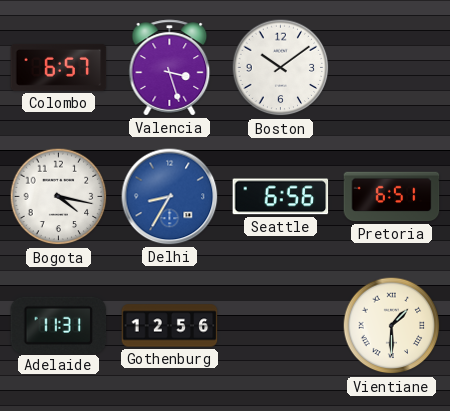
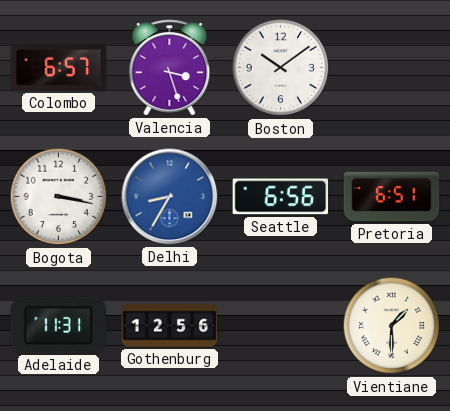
Bogota: 4:17 -> 3:17 (59, 197)
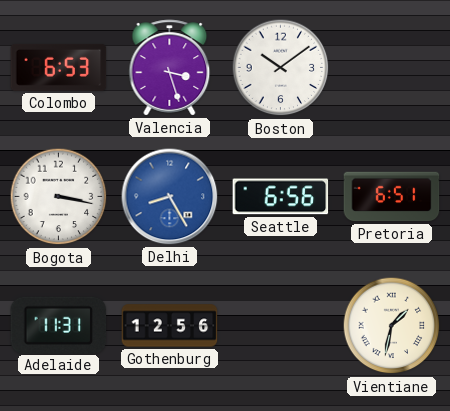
Colombo: 6:57 -> 6:53 (59, 67)
Delhi: 8:35 -> 8:25 (170, 197)
Vientiane: 1:30 -> 1:32 (392, 326)
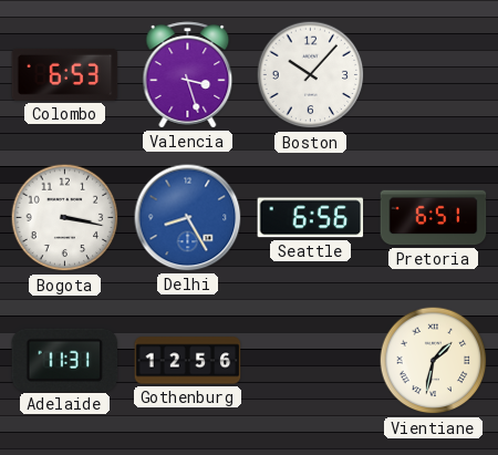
Boston: 10:09 -> 10:07 (311, 75)
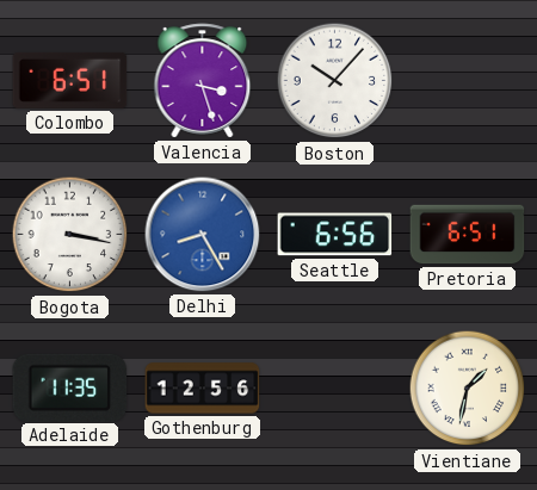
Colombo: 6:53 -> 6:51 (70, 80)
Adelaide: 11:31 -> 11:35 (70, 387)
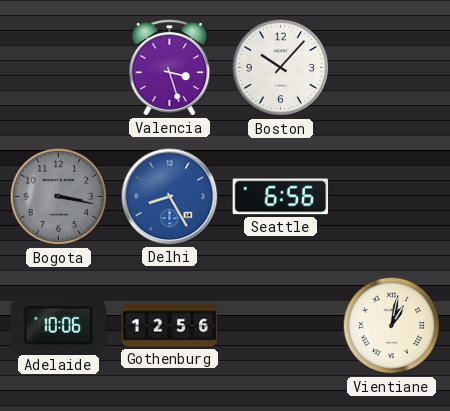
Colombo: 6:51 -> none (70, 80)
Bogota dial: white -> grey (59, 197)
Pretoria: 6:51 -> none (468, 235)
Adelaide: 11:35 -> 10:06 (59, 325)
Vientiane: 1:32 -> 1:02 (392, 326)
